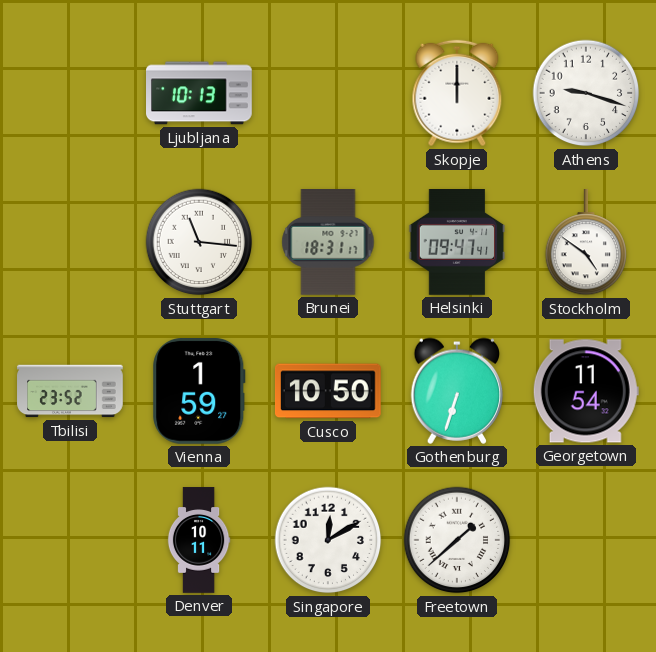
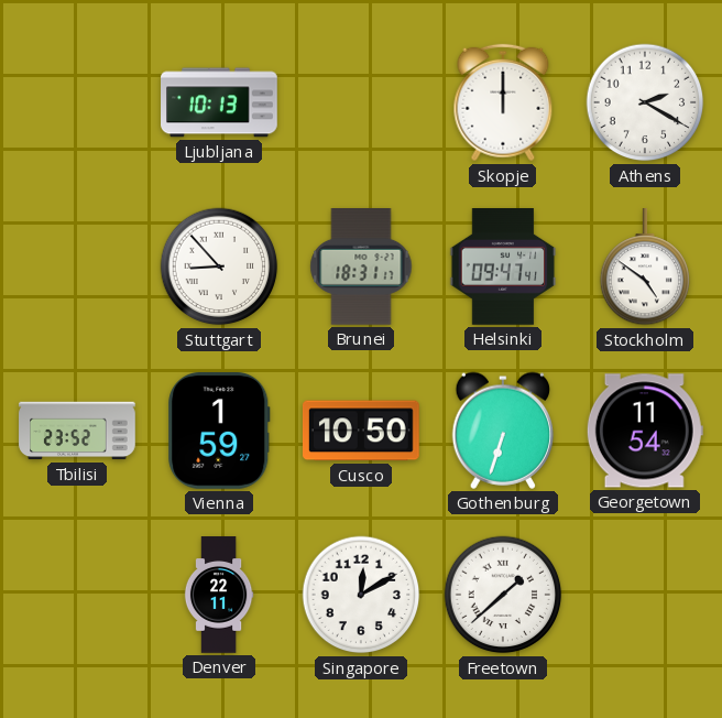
Athens: 9:18 -> 2:20 (645, 102)
Stuttgart: 11:16 -> 8:53 (219, 266)
Denver: 10:11 -> 22:11 (219, 595)
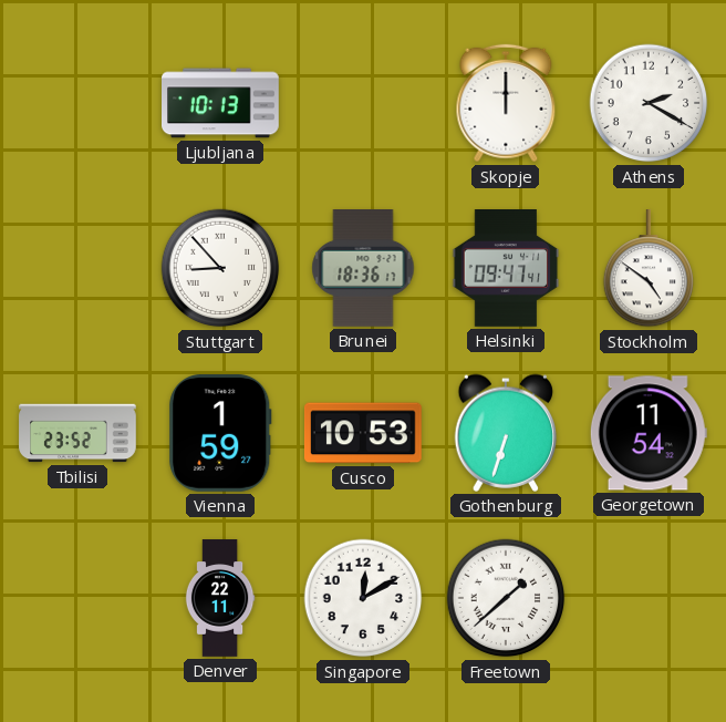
Brunei: 18:31 -> 18:36 (363, 269)
Cusco: 10:50 -> 10:53 (363, 433)
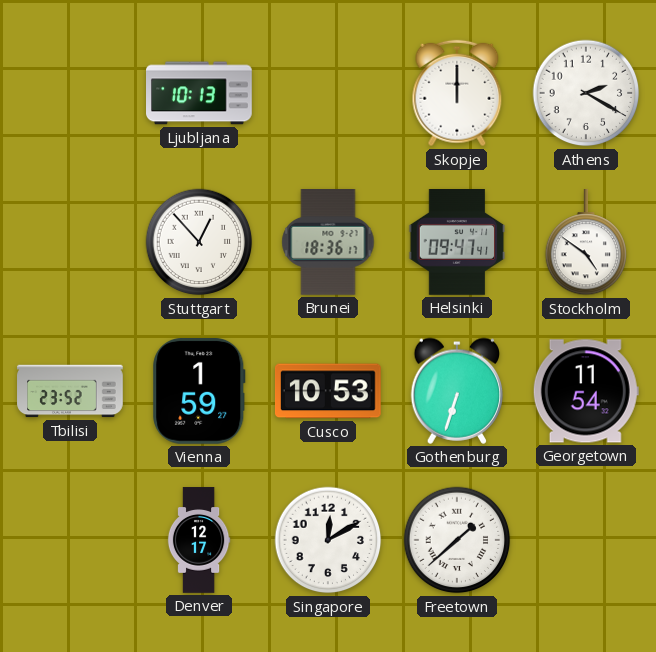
Stuttgart: 8:53 -> 12:53 (199, 242)
Denver: 22:11 -> 12:17 (199, 540)
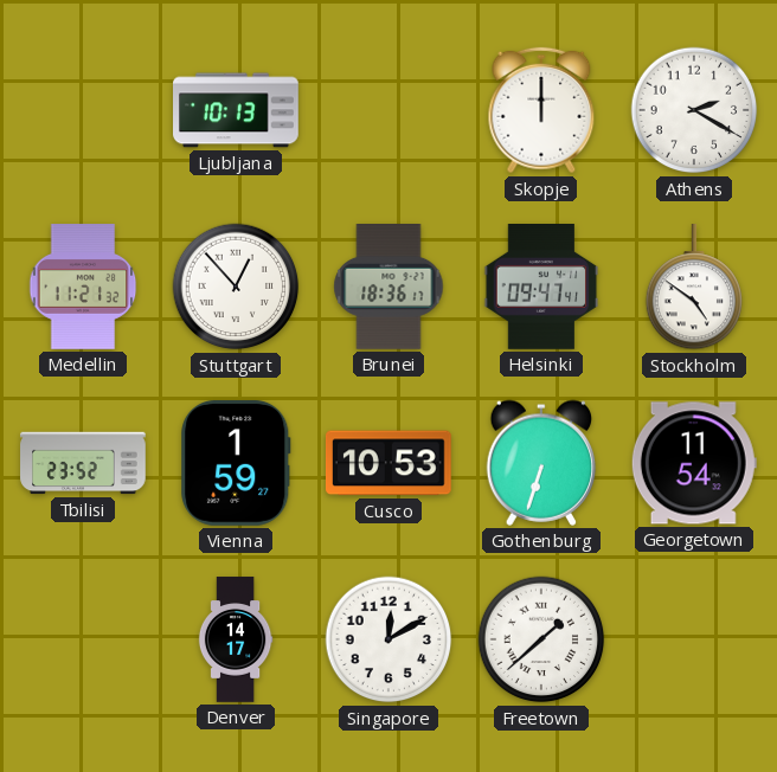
Medellin: none -> 11:21 (83, 287)
Denver: 12:17 -> 14:17 (236, 639)
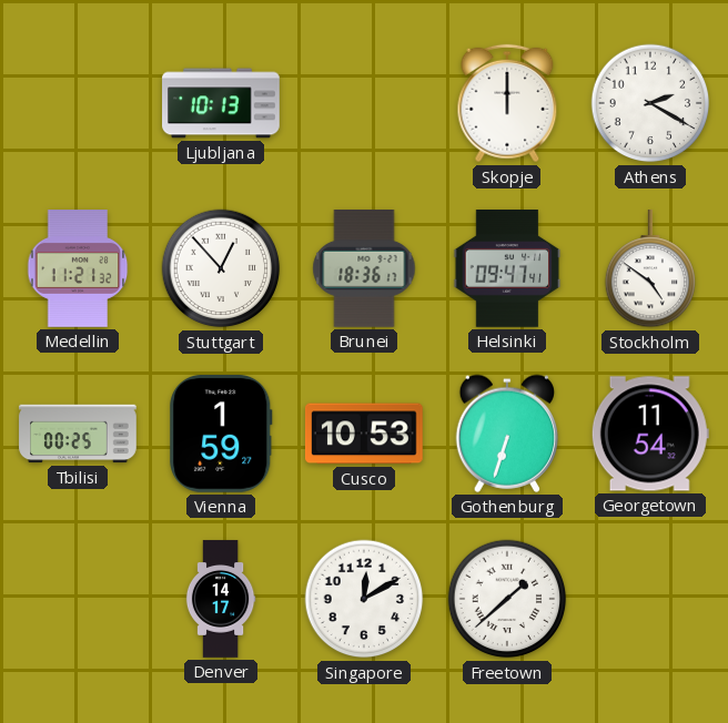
Tbilisi: 23:52 -> 00:25 (78, 434)
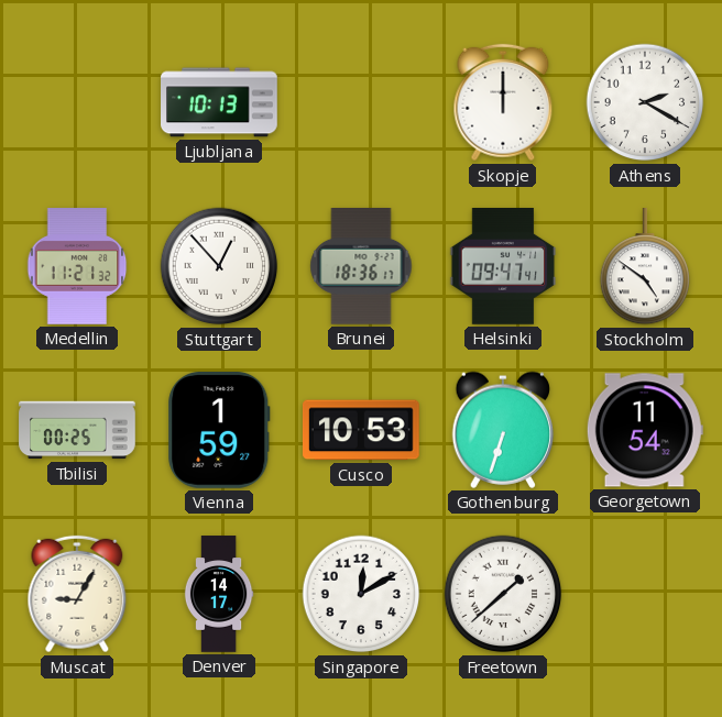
Muscat: none -> 9:05 (77, 594)
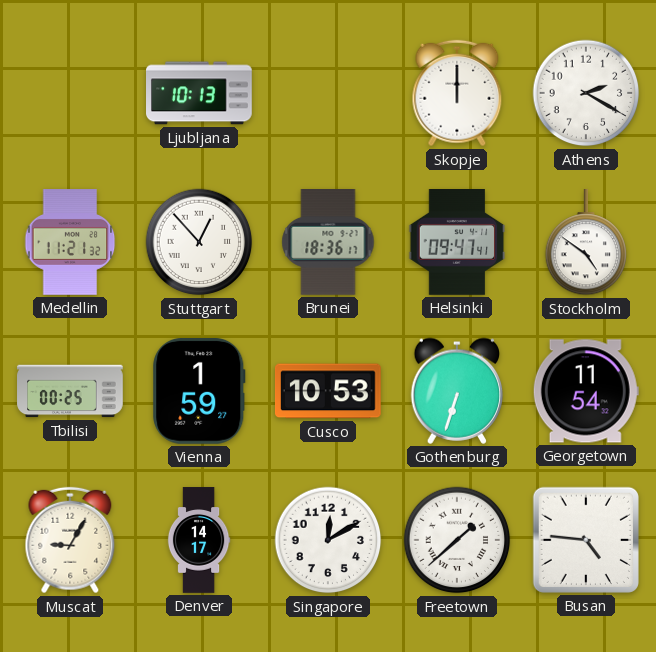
Busan: none -> 4:46 (586, 540)
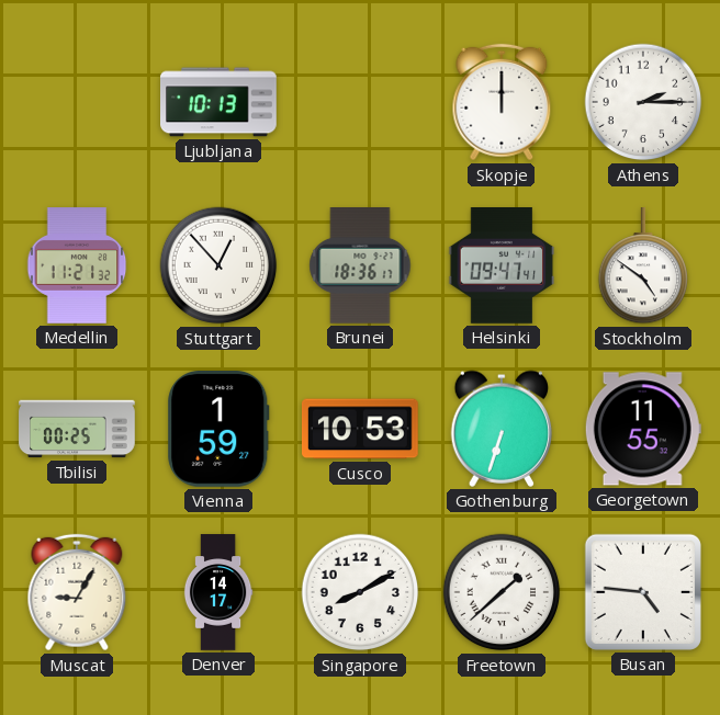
Athens: 2:20 -> 2:15 (643, 102)
Georgetown: 11:54 -> 11:55 (643, 429)
Singapore: 12:10 -> 8:10 (360, 592)
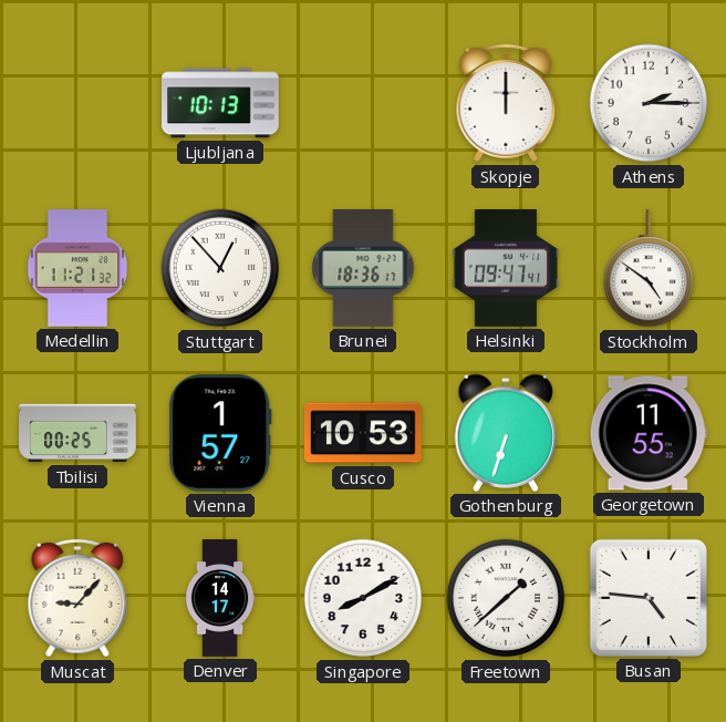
Vienna: 1:59 -> 1:57 (220, 434)
Muscat: 9:05 -> 9:07 (77, 598)
